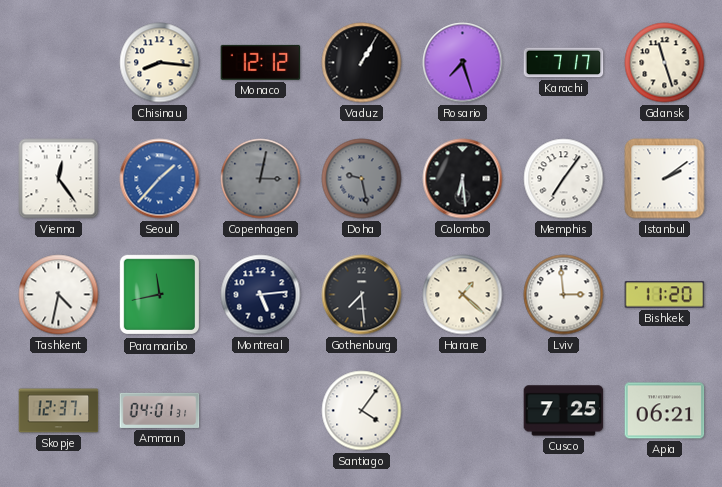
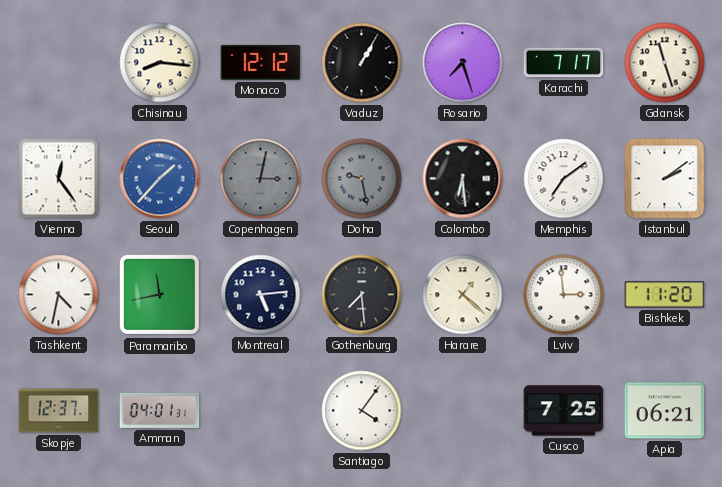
Memphis: 7:06 -> 7:09 (564, 179)
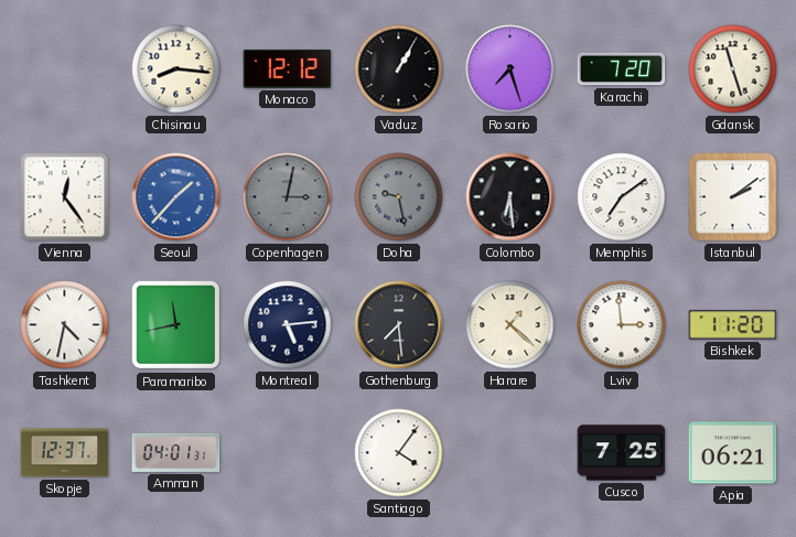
Karachi: 7:17 -> 7:20 (622, 69)
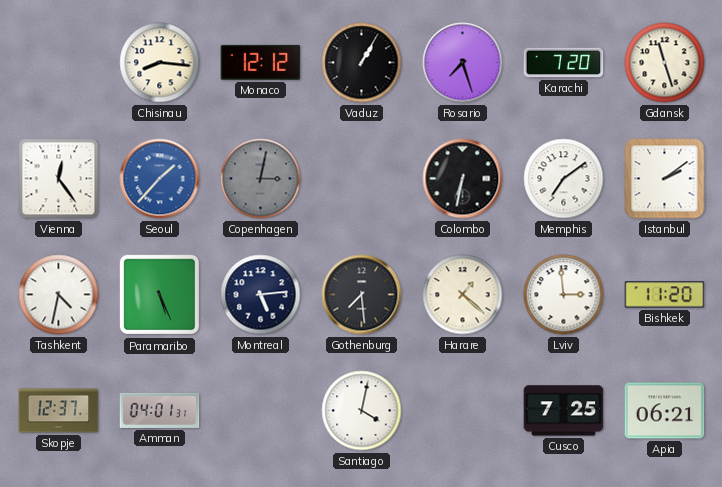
Doha: 9:28 -> none (399, 197)
Colombo: 6:29 -> 6:32 (463, 179)
Paramaribo: 11:43 -> 5:26 (160, 295)
Santiago: 4:06 -> 4:02 (362, 411)
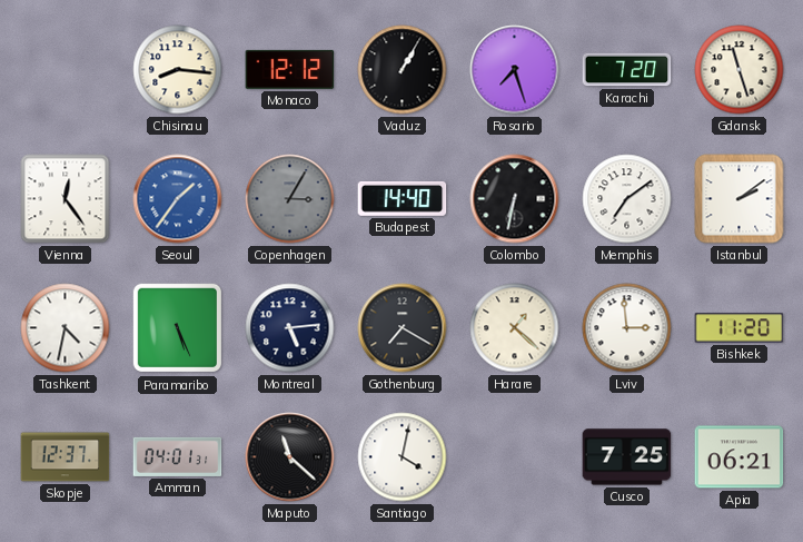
Seoul: 1:37 -> 1:36 (178, 199)
Copenhagen: 3:02 -> 3:05 (290, 199)
Budapest: none -> 14:40 (403, 198)
Gothenburg: 7:29 -> 7:20 (403, 328)
Maputo: none -> 11:22 (290, 457)
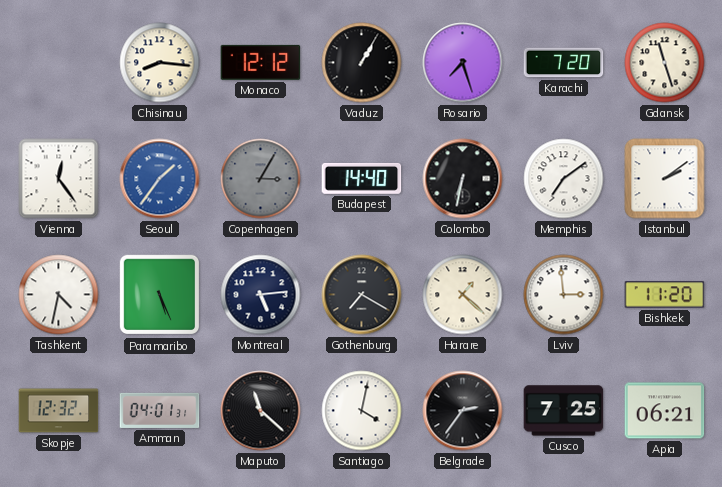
Skopje: 12:37 -> 12:32 (59, 411)
Belgrade: none -> 2:36 (463, 411)
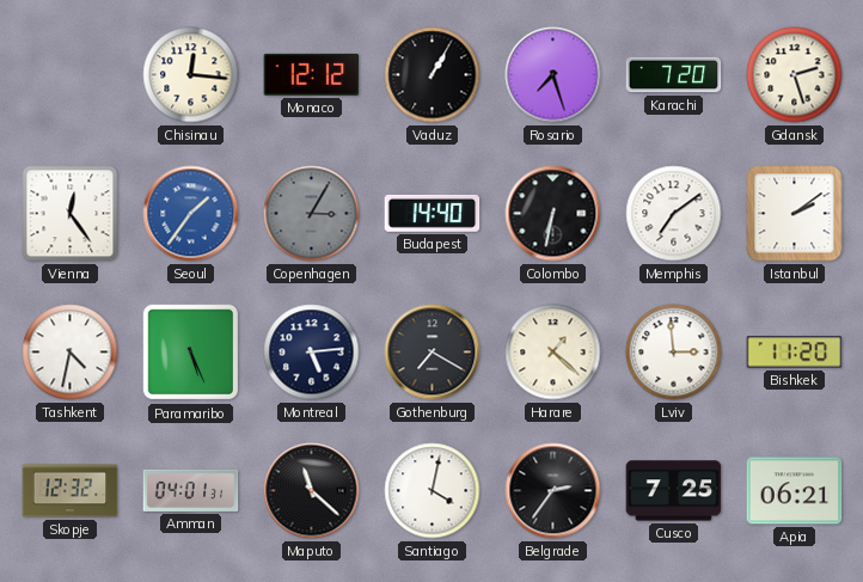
Chisinau: 8:16 -> 12:16 (191, 75)
Gdansk: 11:27 -> 2:27 (795, 75)
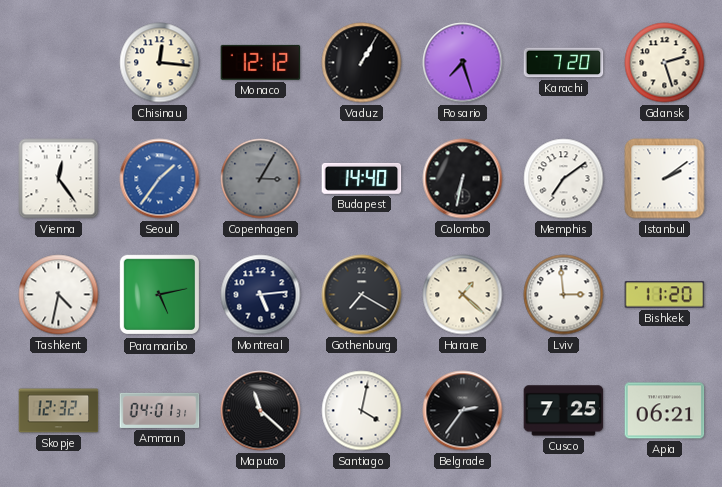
Paramaribo: 5:26 -> 5:13 (160, 295)
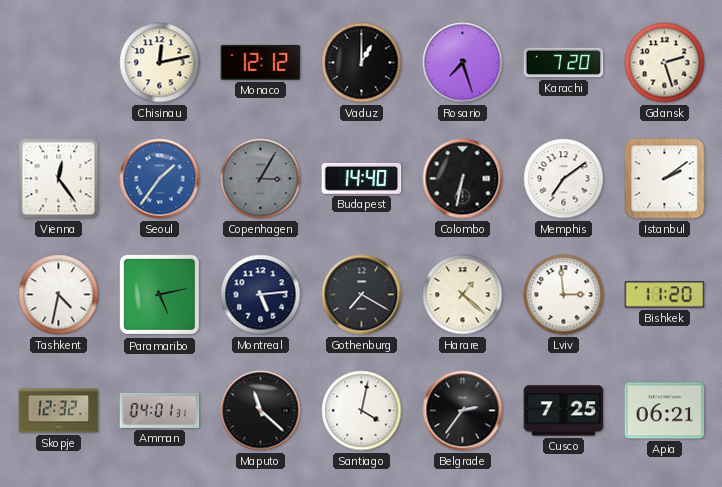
Chisinau: 12:16 -> 12:13 (160, 63)
Vaduz: 1:05 -> 1:00 (362, 63)
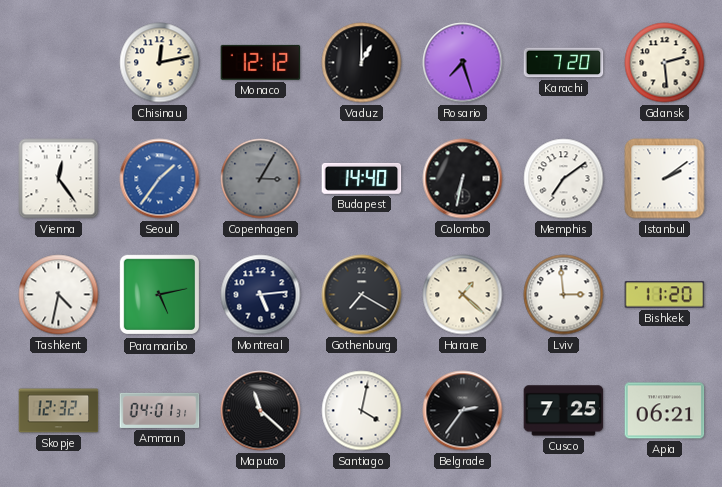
Gdansk: 2:27 -> 2:29 (665, 63)
